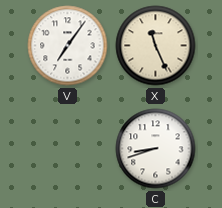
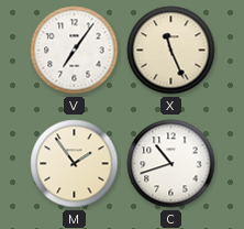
M: none -> 1:54 (75, 164)
C: 8:42 -> 10:42 (171, 164)
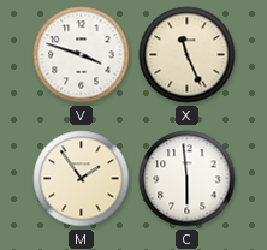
V: 7:06 -> 3:48 (82, 55)
C: 10:42 -> 5:59 (188, 179)
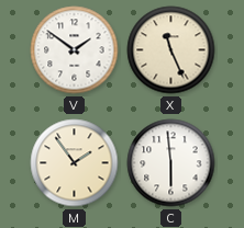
V: 3:48 -> 1:51 (75, 50)
